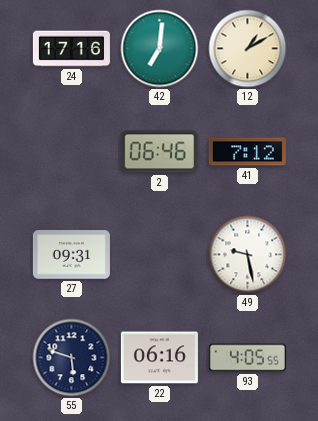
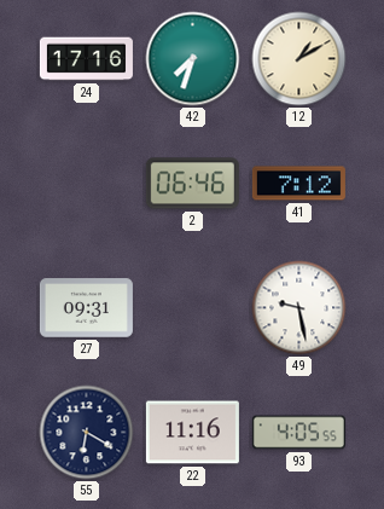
42: 7:01 -> 7:33 (193, 59)
55: 5:48 -> 6:20 (87, 433)
22: 06:16 -> 11:16 (192, 433)
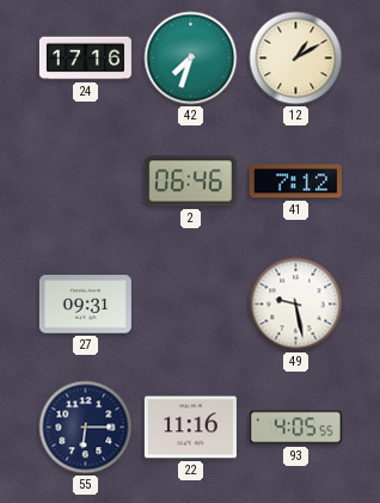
55: 6:20 -> 6:15 (86, 428)
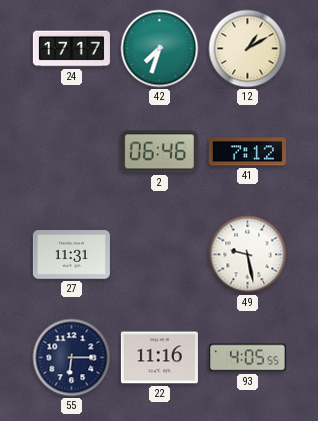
24: 17:16 -> 17:17 (71, 49)
27: 09:31 -> 11:31 (71, 255)
